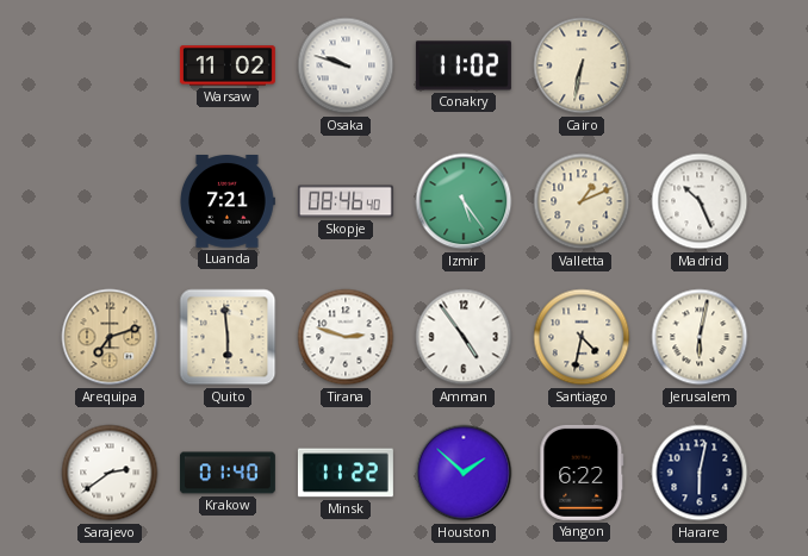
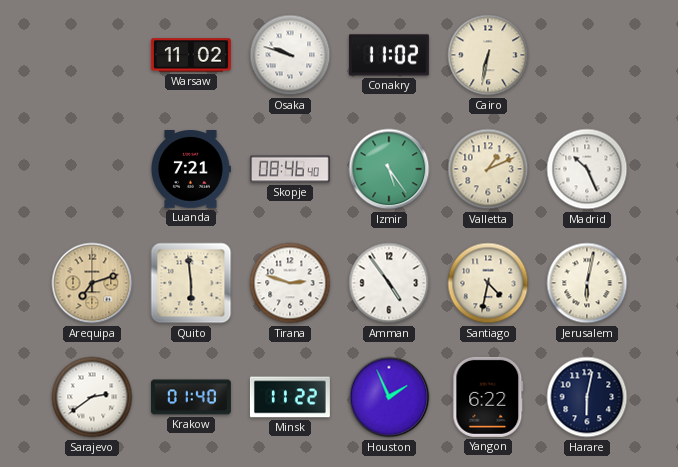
Houston: 1:52 -> 1:56 (389, 397)
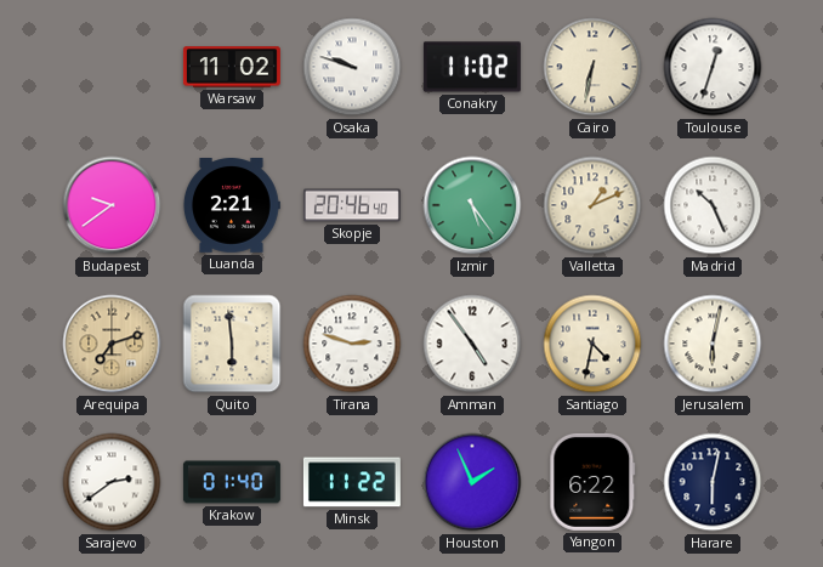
Toulouse: none -> 12:33 (713, 67)
Budapest: none -> 9:39 (112, 205)
Luanda: 7:21 -> 2:21 (232, 206)
Skopje: 08:46 -> 20:46 (352, 205)
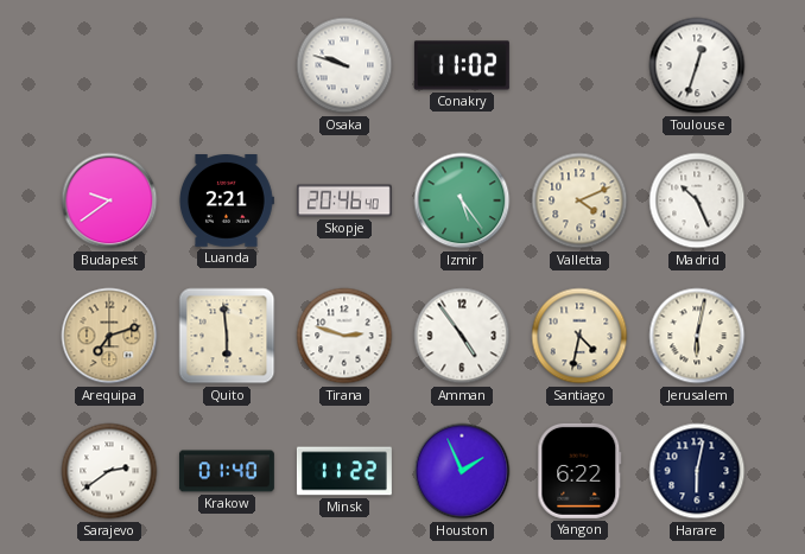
Warsaw: 11:02 -> none (232, 67)
Cairo: 6:32 -> none (592, 67)
Valletta: 1:11 -> 4:11 (579, 200)
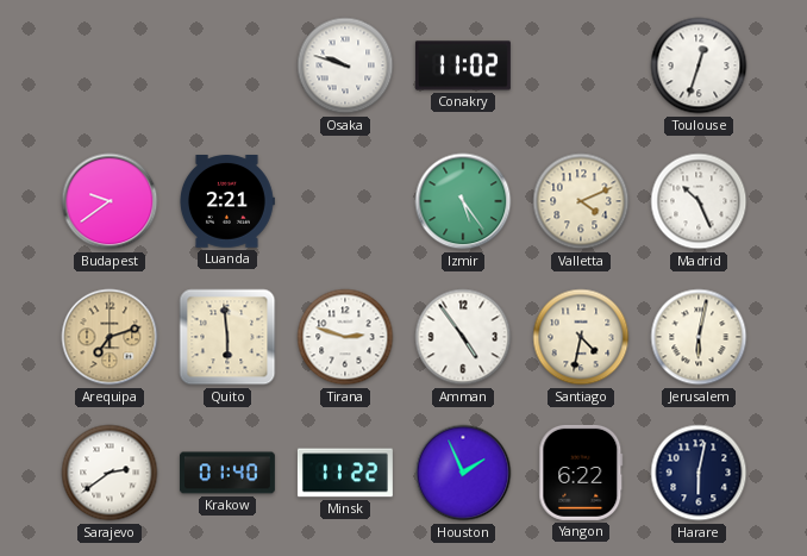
Skopje: 20:46 -> none (344, 200)
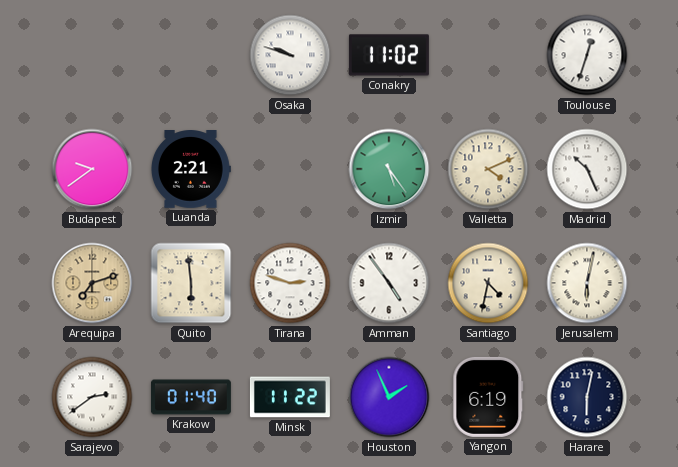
Yangon: 6:22 -> 6:19 (488, 397)
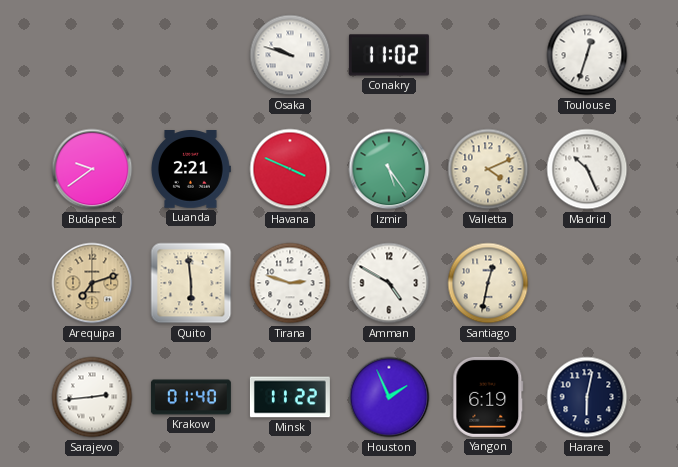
Havana: none -> 3:49 (290, 169)
Amman: 4:54 -> 4:50 (389, 283)
Santiago: 4:32 -> 12:32 (488, 283)
Jerusalem: 6:02 -> none (587, 283)
Sarajevo: 2:39 -> 2:44 (92, 397)
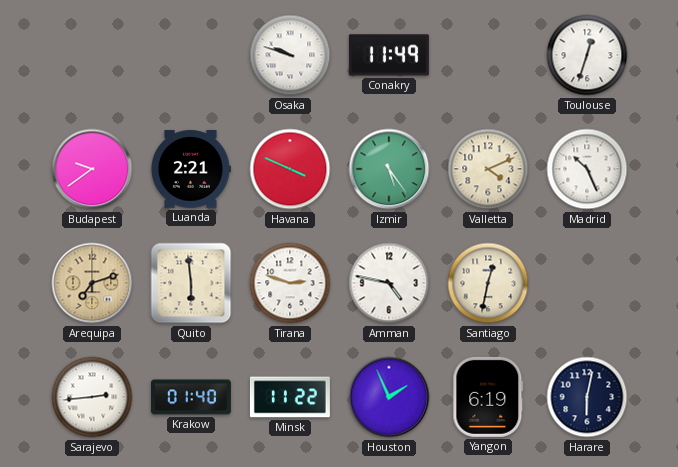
Conakry: 11:02 -> 11:49 (389, 55)
Amman: 4:50 -> 4:47 (389, 283)
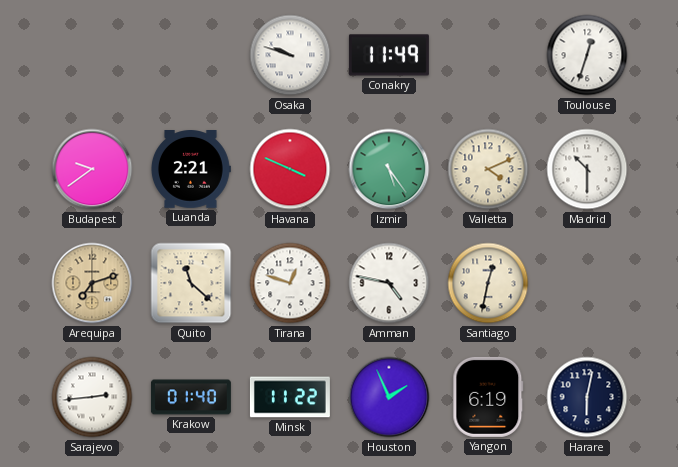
Madrid: 10:26 -> 10:30 (587, 169)
Quito: 5:59 -> 11:22 (191, 283)
Tirana: 2:48 -> 12:48 (290, 283)
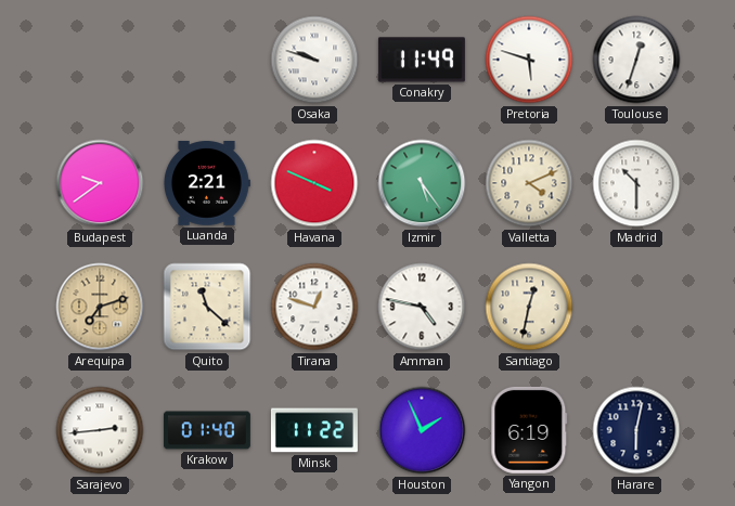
Pretoria: none -> 5:48 (529, 60)
